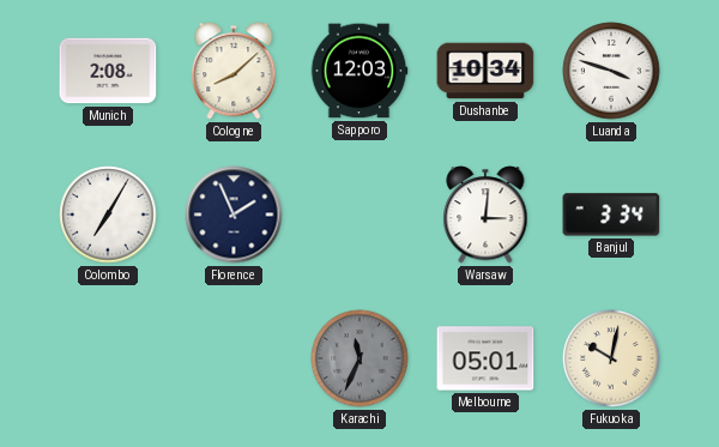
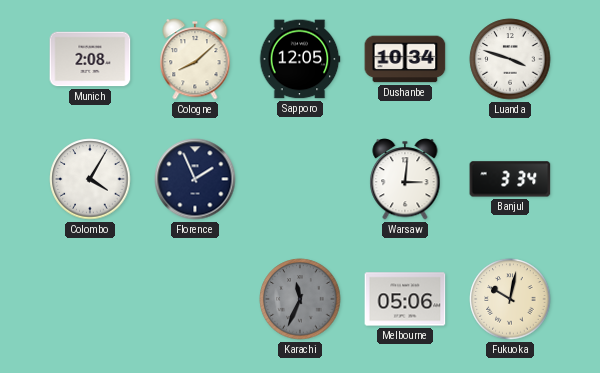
Sapporo: 12:03 -> 12:05 (300, 59)
Colombo: 7:05 -> 4:05 (90, 179)
Melbourne: 05:01 -> 05:06 (405, 299)
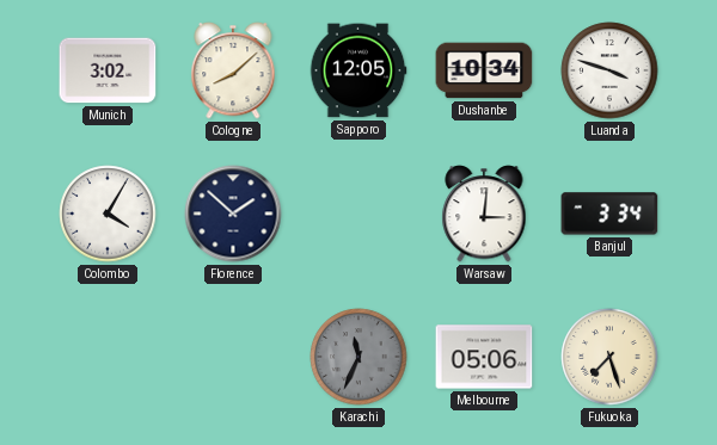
Munich: 2:08 -> 3:02 (108, 70)
Florence: 1:56 -> 1:52 (233, 214)
Fukuoka: 10:02 -> 7:27 (609, 357)
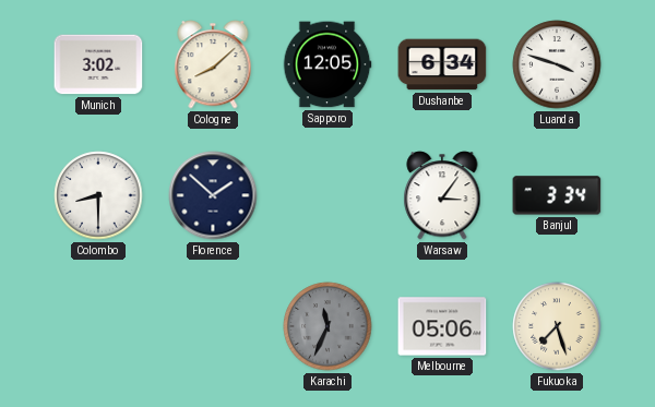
Dushanbe: 10:34 -> 6:34 (442, 64)
Colombo: 4:05 -> 8:30 (98, 195)
Warsaw: 3:01 -> 3:06 (442, 195)
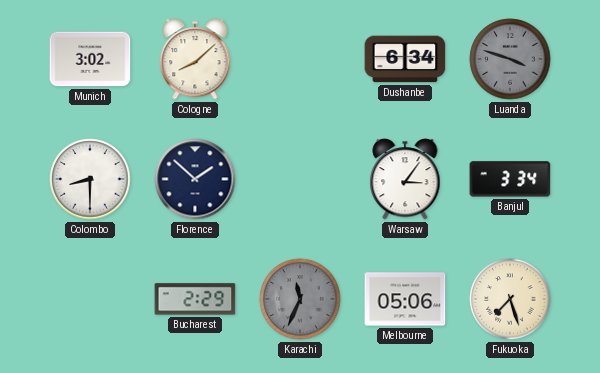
Sapporo: 12:05 -> none (327, 64)
Luanda dial: white -> grey (510, 59)
Bucharest: none -> 2:29 (195, 299)
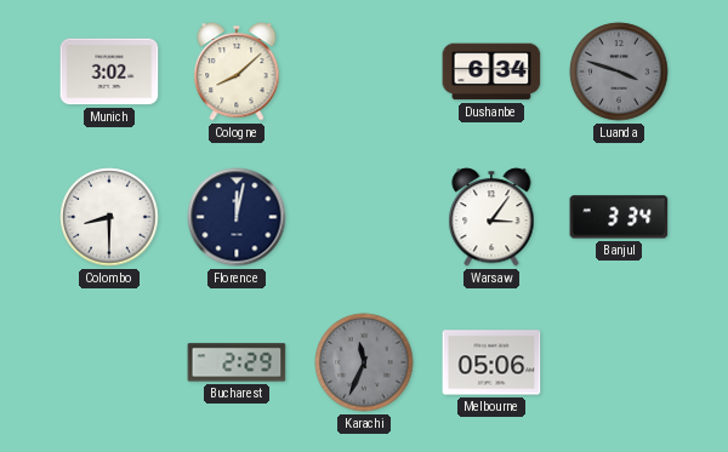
Florence: 1:52 -> 12:02 (237, 217)
Fukuoka: 7:27 -> none (510, 299)
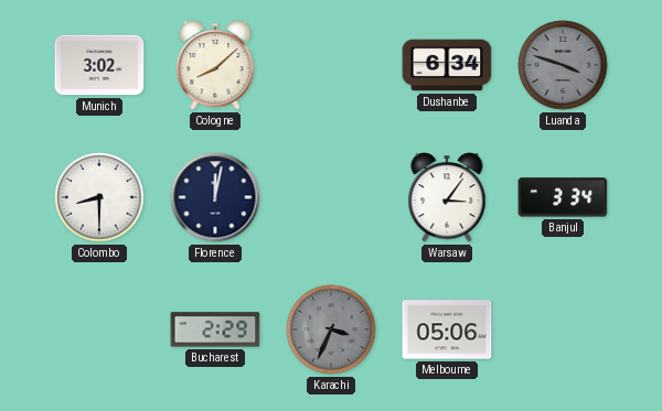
Karachi: 11:34 -> 3:34 (331, 329)
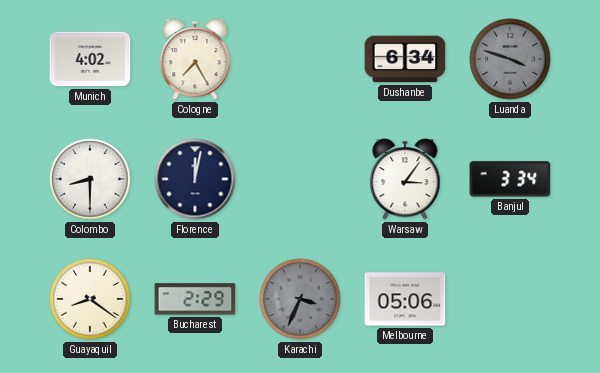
Munich: 3:02 -> 4:02 (90, 59)
Cologne: 8:08 -> 7:25 (195, 59)
Guayaquil: none -> 8:21 (90, 299)
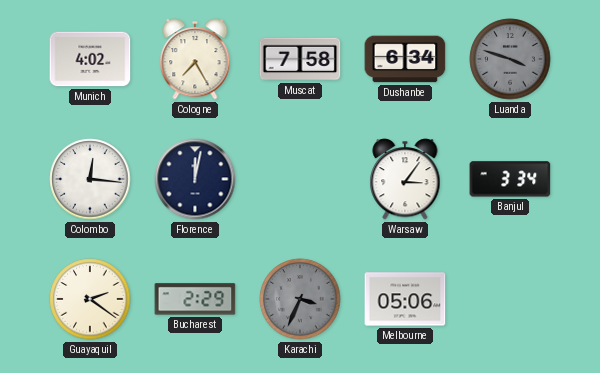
Muscat: none -> 7:58 (300, 59)
Colombo: 8:30 -> 12:16 (90, 179)
Guayaquil: 8:21 -> 2:21 (90, 299)
